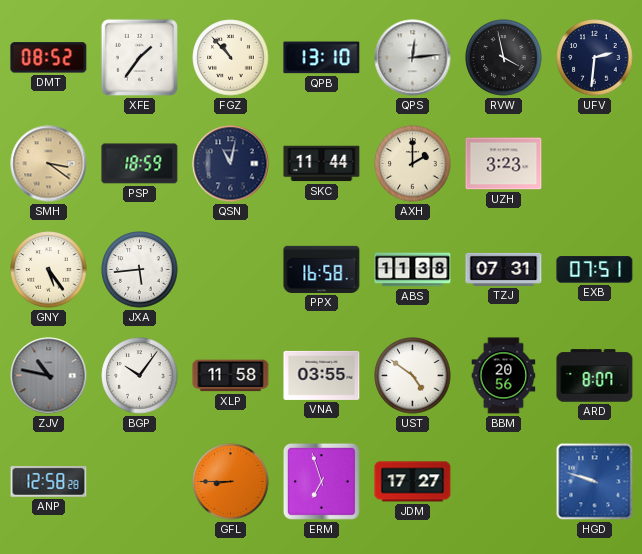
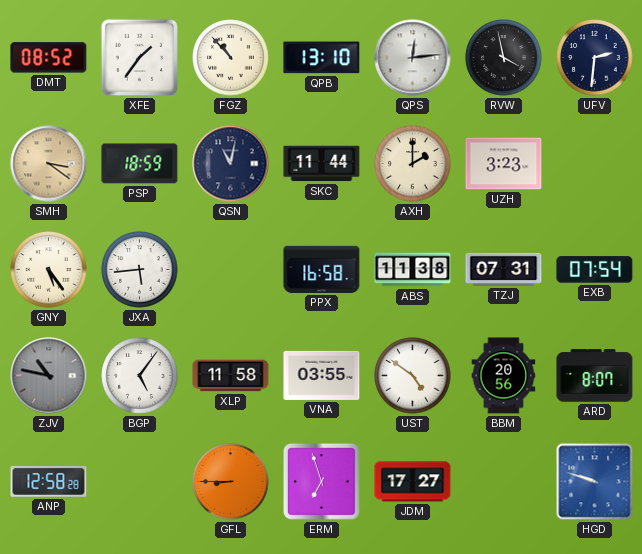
EXB: 07:51 -> 07:54 (595, 270)
BGP: 10:06 -> 5:06 (140, 376)
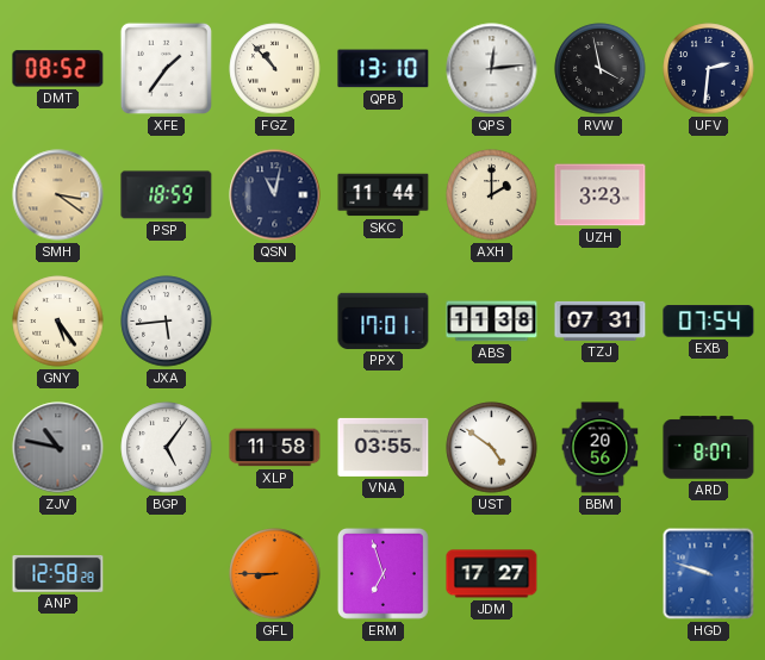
PPX: 16:58 -> 17:01 (384, 320)
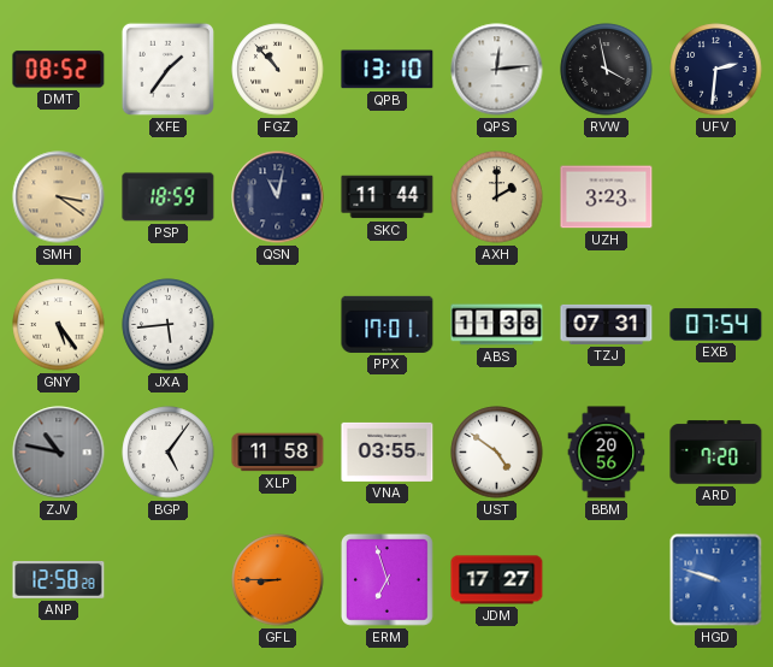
ARD: 8:07 -> 7:20 (716, 453)
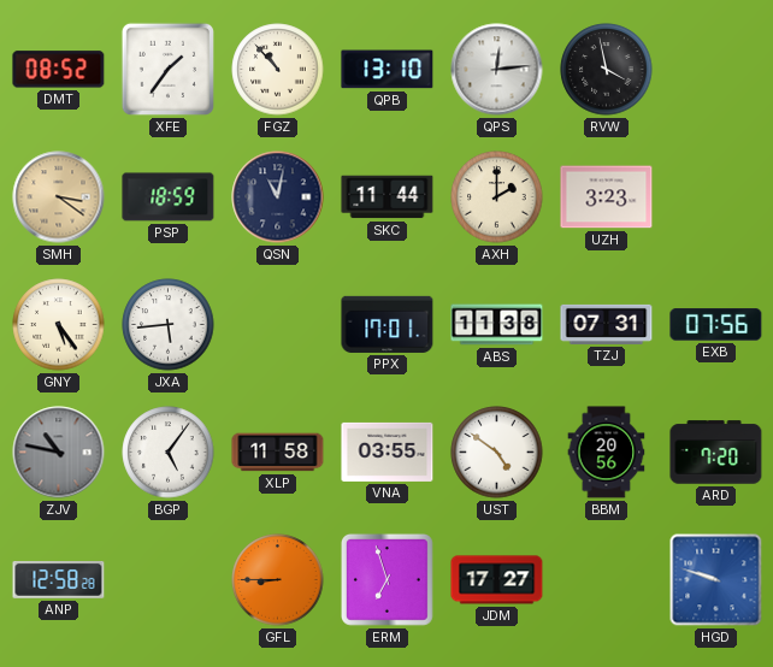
UFV: 2:31 -> none (716, 70)
EXB: 07:54 -> 07:56 (716, 325)
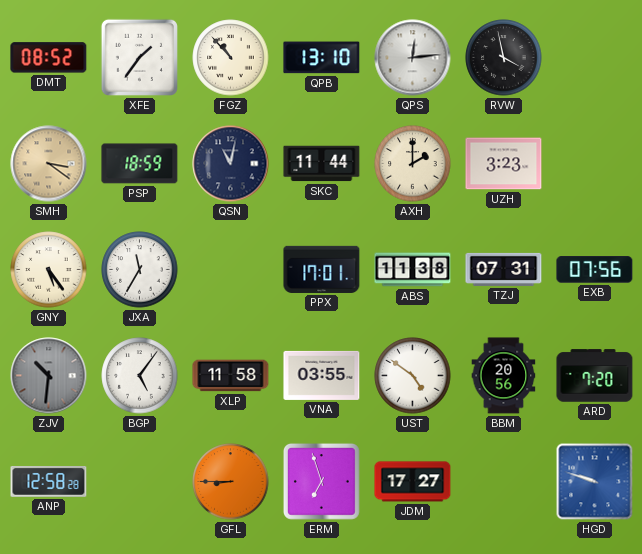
JXA: 5:44 -> 11:35 (140, 270)
ZJV: 10:47 -> 10:31 (49, 376)
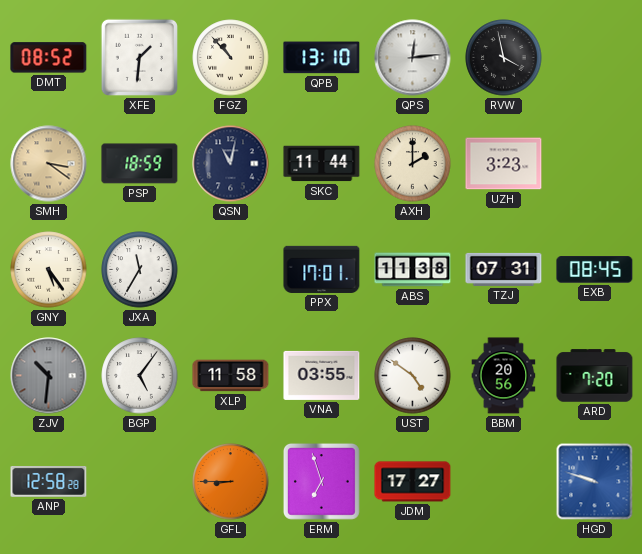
XFE: 1:36 -> 1:31 (139, 57)
EXB: 07:56 -> 08:45 (595, 270)
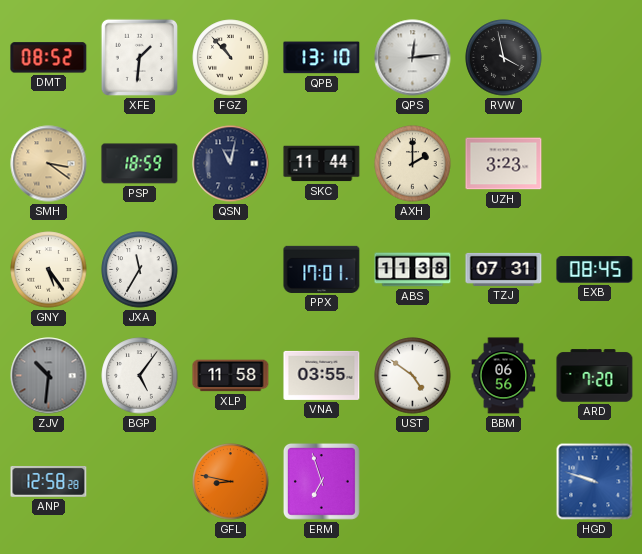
BBM: 20:56 -> 06:56 (504, 376)
GFL: 8:45 -> 8:47 (231, 482)
JDM: 17:27 -> none (413, 482)
